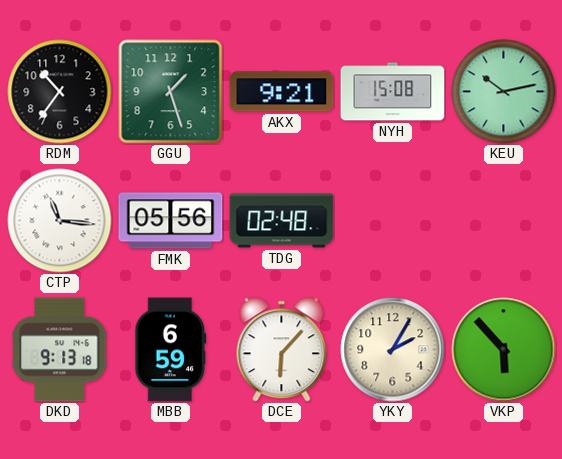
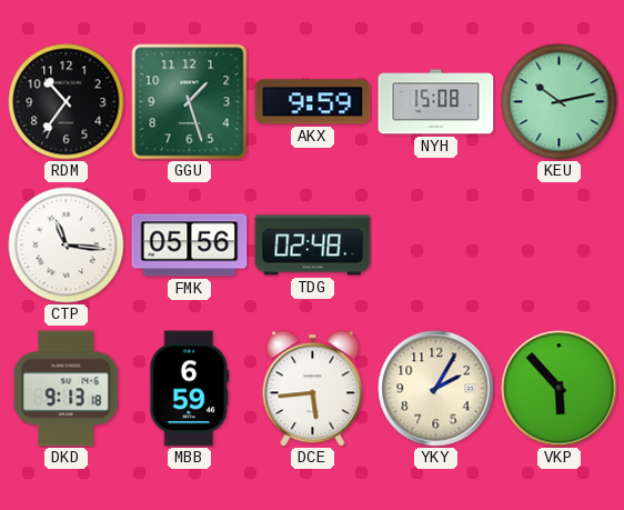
AKX: 9:21 -> 9:59 (313, 102)
DCE: 6:07 -> 5:44 (313, 389)
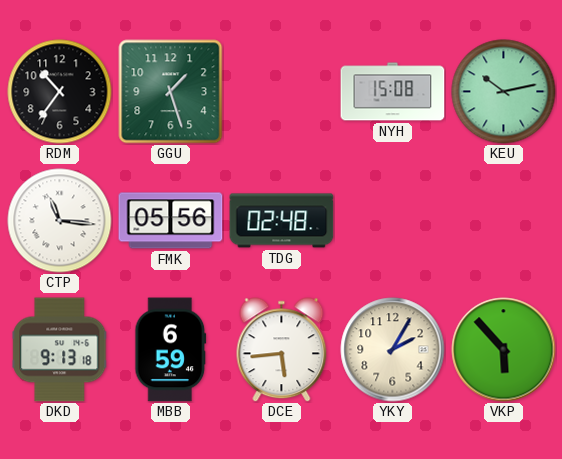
AKX: 9:59 -> none (313, 102)
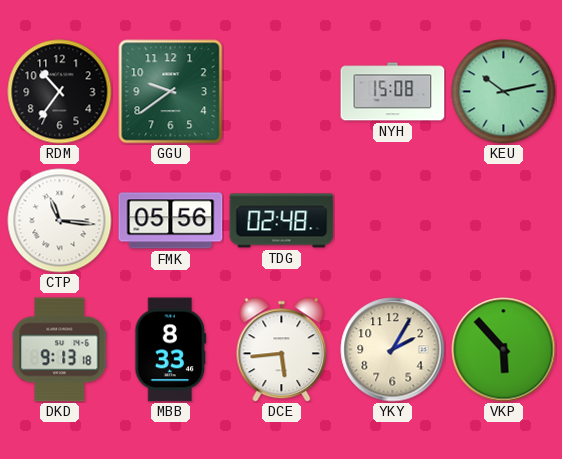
GGU: 1:27 -> 9:39 (171, 92)
MBB: 6:59 -> 8:33 (171, 350)
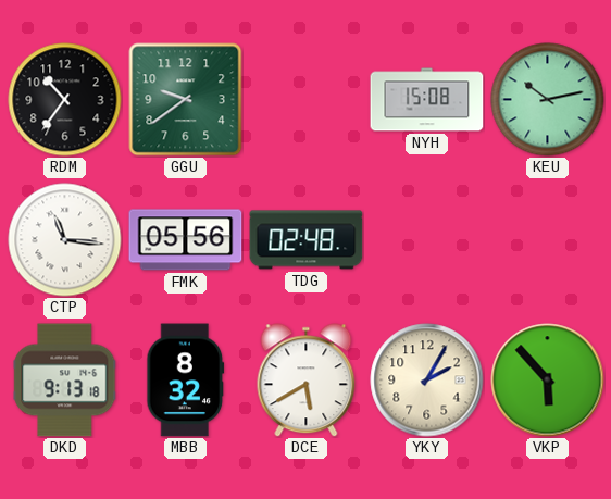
MBB: 8:33 -> 8:32 (186, 381)
DCE: 5:44 -> 5:40 (307, 381)
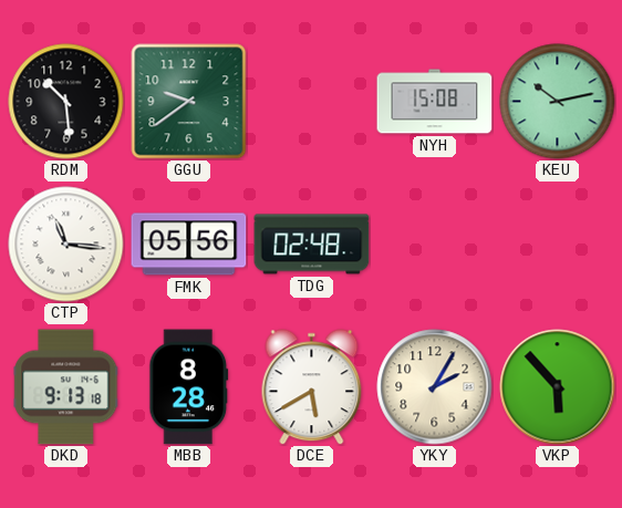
RDM: 10:36 -> 10:29 (66, 102)
MBB: 8:32 -> 8:28 (189, 387)
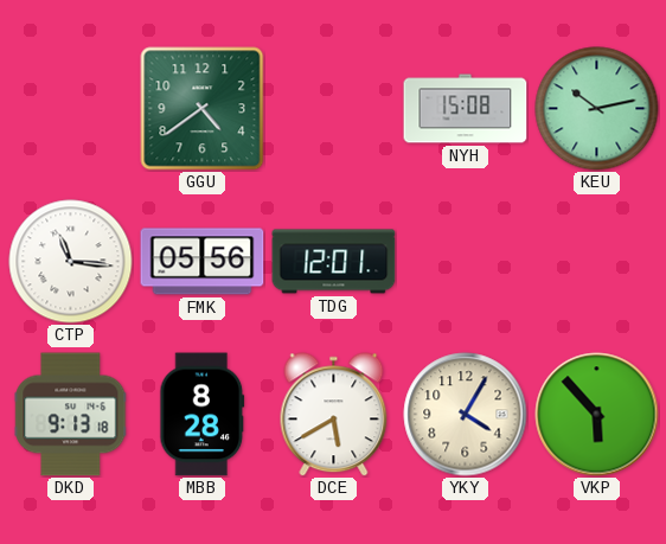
RDM: 10:29 -> none (66, 102)
GGU: 9:39 -> 4:39 (203, 109)
TDG: 02:48 -> 12:01 (334, 262)
YKY: 2:05 -> 4:05 (466, 415)
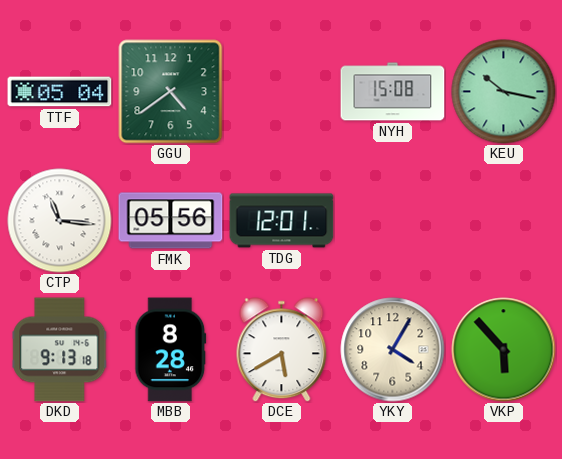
TTF: none -> 05:04 (60, 92)
KEU: 10:13 -> 10:17 (504, 92)
